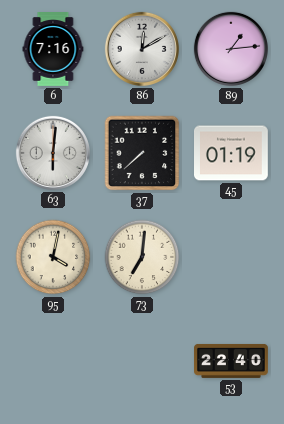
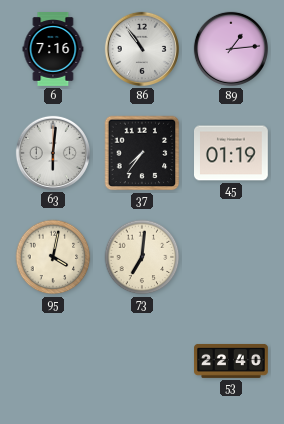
86: 12:10 -> 10:54 (142, 49)
37: 7:38 -> 7:36 (142, 153)
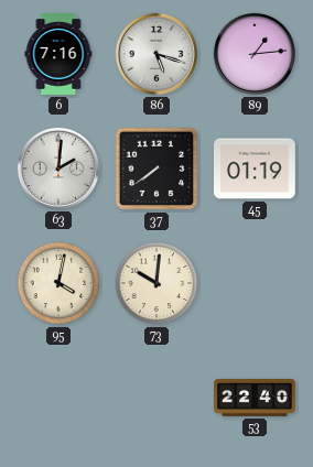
86: 10:54 -> 5:18 (156, 54)
63: 6:01 -> 2:01 (58, 169)
37: 7:36 -> 7:39 (156, 169)
73: 7:01 -> 10:01 (156, 283)
